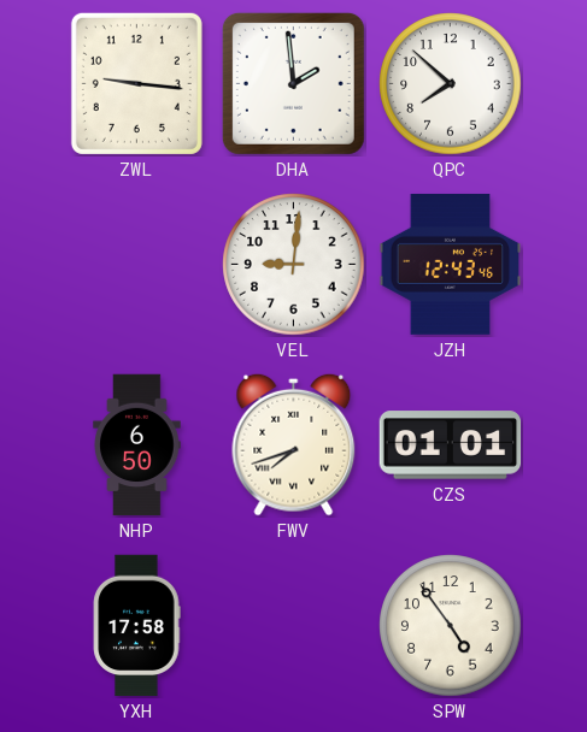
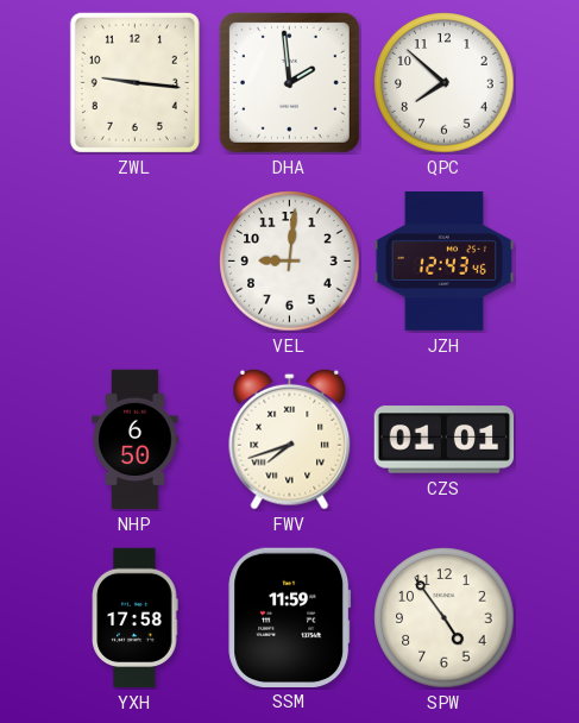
SSM: none -> 11:59 (290, 617)
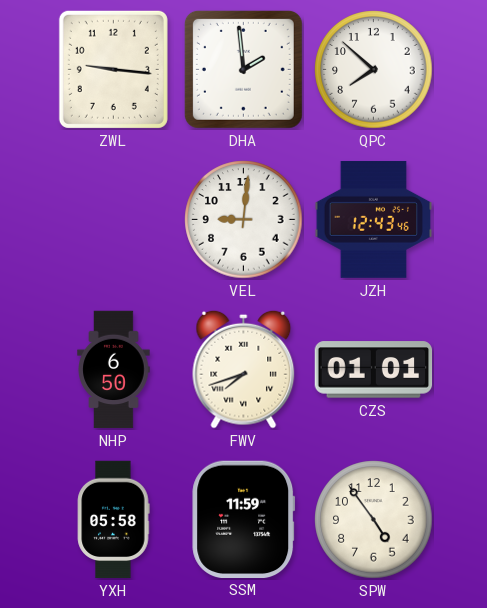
YXH: 17:58 -> 05:58 (113, 520)
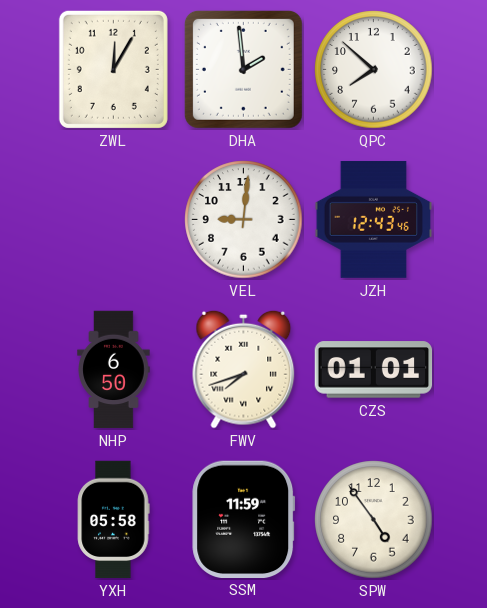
ZWL: 9:16 -> 12:05 (113, 69)
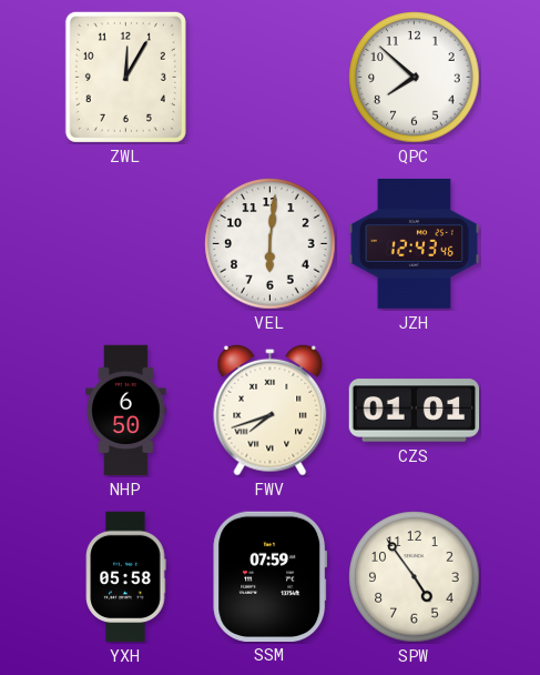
DHA: 1:59 -> none (243, 69)
VEL: 9:01 -> 6:01 (271, 244)
SSM: 11:59 -> 07:59 (271, 576)
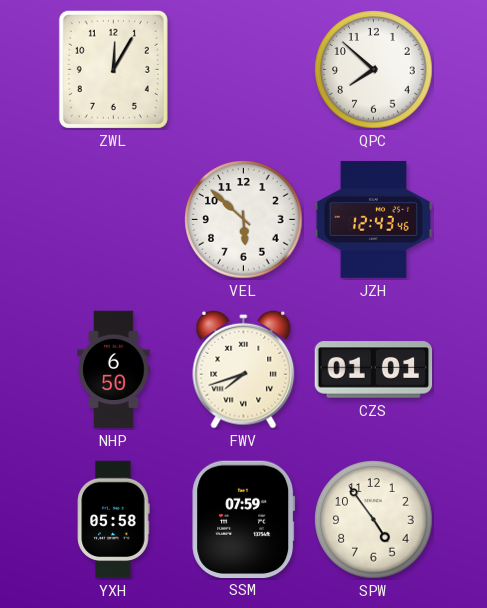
VEL: 6:01 -> 5:52 (244, 220)
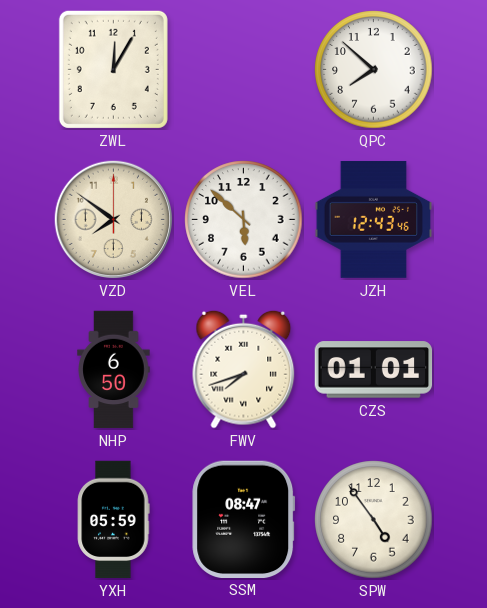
VZD: none -> 7:51 (113, 219)
YXH: 05:58 -> 05:59 (113, 520)
SSM: 07:59 -> 08:47 (244, 519)
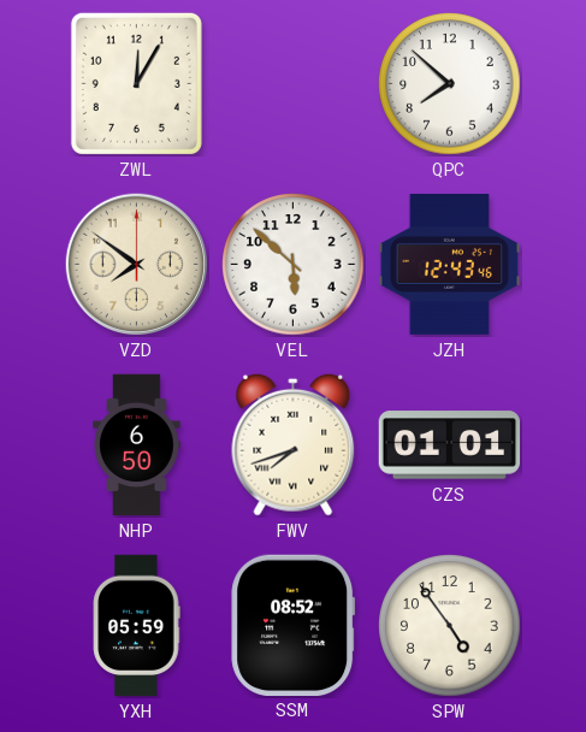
SSM: 08:47 -> 08:52 (294, 625)
